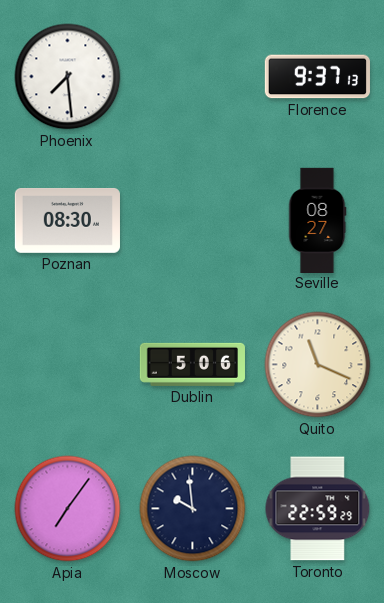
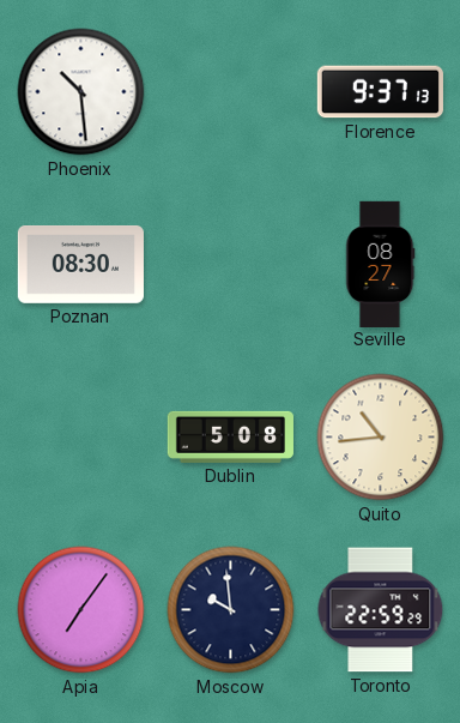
Phoenix: 7:29 -> 10:29 (81, 92)
Dublin: 5:06 -> 5:08 (230, 436)
Quito: 11:19 -> 10:44 (381, 438)
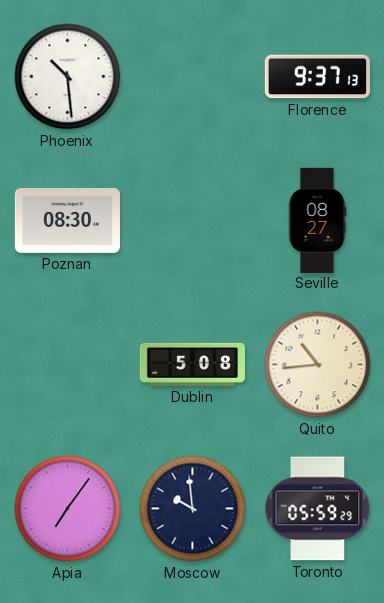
Toronto: 22:59 -> 05:59 (318, 509)
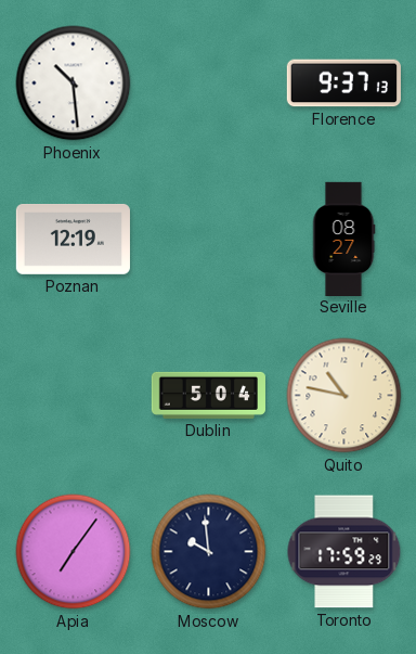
Poznan: 08:30 -> 12:19 (73, 240)
Dublin: 5:08 -> 5:04 (208, 395)
Quito: 10:44 -> 10:47 (344, 396)
Toronto: 05:59 -> 17:59 (344, 552)
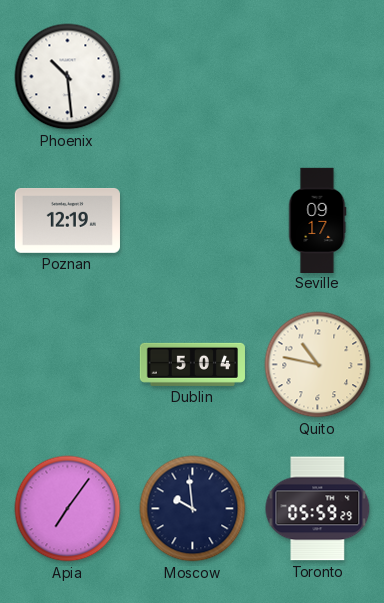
Florence: 9:37 -> none (343, 84)
Seville: 08:27 -> 09:17 (317, 220)
Toronto: 17:59 -> 05:59 (318, 509)
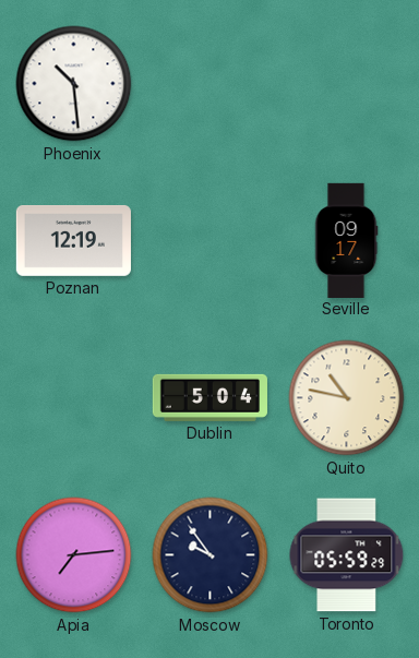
Apia: 7:06 -> 7:14 (74, 555)
Moscow: 9:59 -> 9:54 (211, 555)
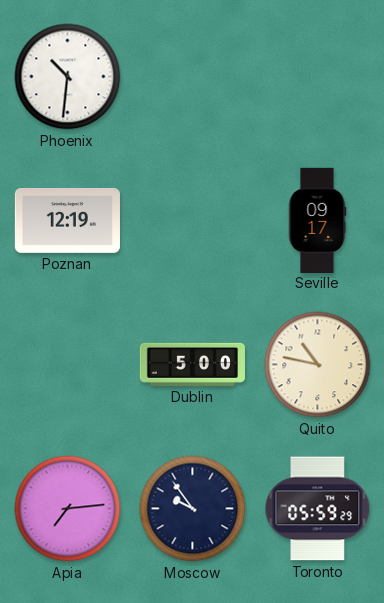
Phoenix: 10:29 -> 10:31 (68, 77)
Dublin: 5:04 -> 5:00 (192, 364)
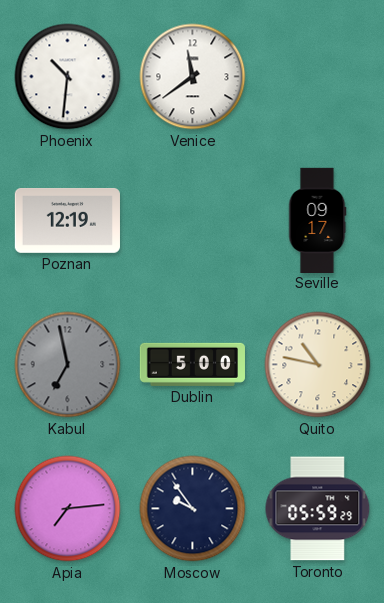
Venice: none -> 11:39 (193, 77)
Kabul: none -> 6:58 (68, 365)
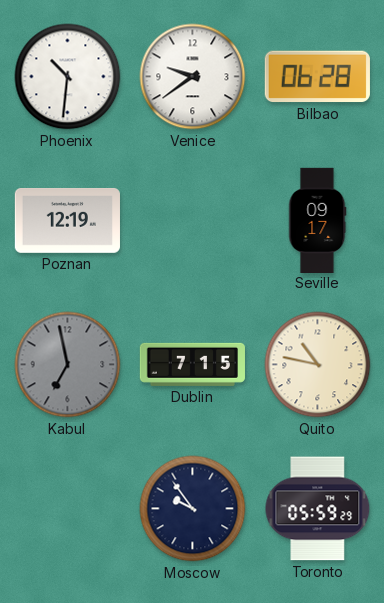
Venice: 11:39 -> 9:39 (193, 77)
Bilbao: none -> 06:28 (317, 77)
Dublin: 5:00 -> 7:15 (192, 364)
Apia: 7:14 -> none (68, 509)
